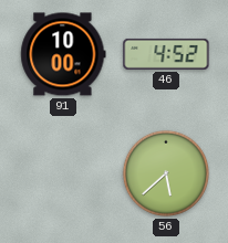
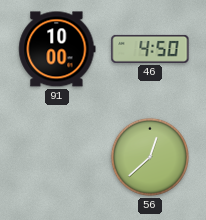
46: 4:52 -> 4:50 (150, 49)
56: 5:38 -> 12:38 (150, 157)
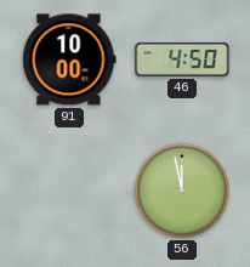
56: 12:38 -> 11:58 (182, 191)
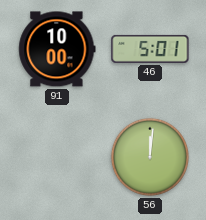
46: 4:50 -> 5:01 (150, 49)
56: 11:58 -> 12:01 (150, 157)
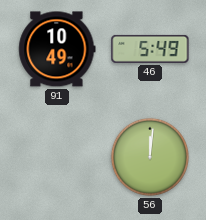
91: 10:00 -> 10:49 (57, 49)
46: 5:01 -> 5:49 (150, 49)
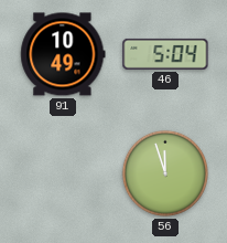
46: 5:49 -> 5:04 (165, 54)
56: 12:01 -> 11:57 (165, 173)
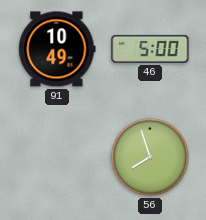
46: 5:04 -> 5:00 (150, 49)
56: 11:57 -> 7:57 (150, 157)
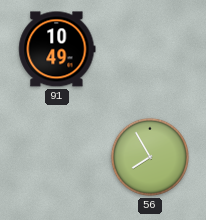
46: 5:00 -> none (150, 49)
56: 7:57 -> 7:55 (150, 157)
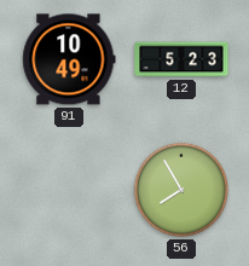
12: none -> 5:23 (181, 59)
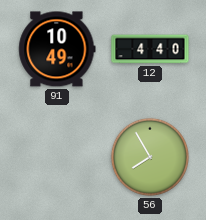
12: 5:23 -> 4:40 (150, 49)
